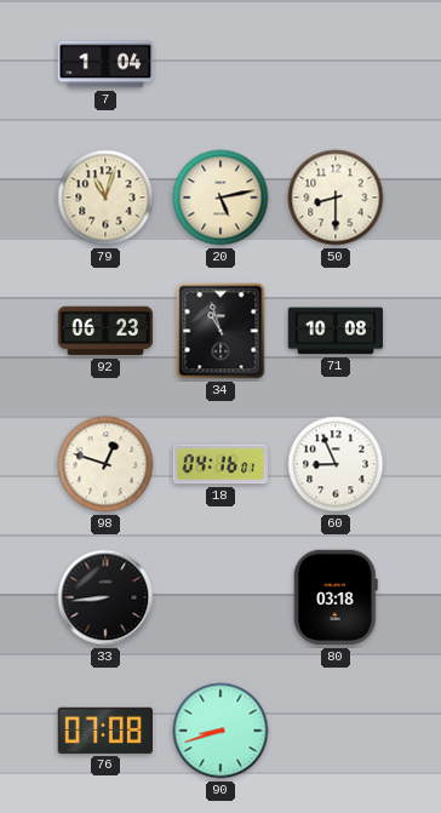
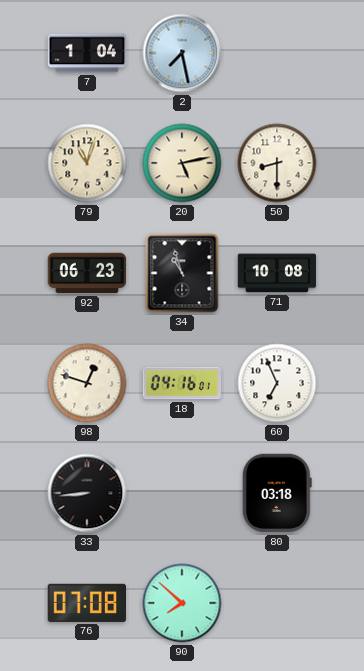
2: none -> 7:28 (182, 53)
60: 8:56 -> 6:56 (277, 383)
90: 8:42 -> 7:52 (182, 603)
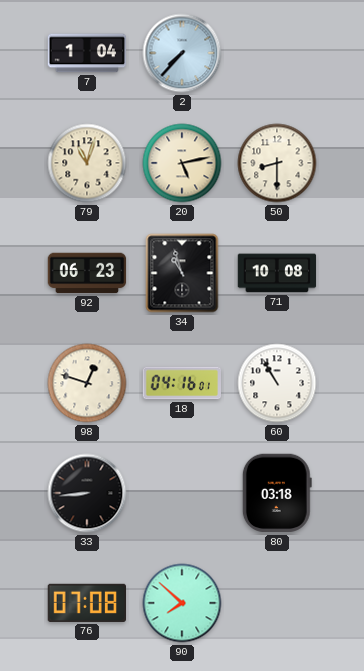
2: 7:28 -> 7:37 (182, 53)
60: 6:56 -> 10:55 (277, 383)
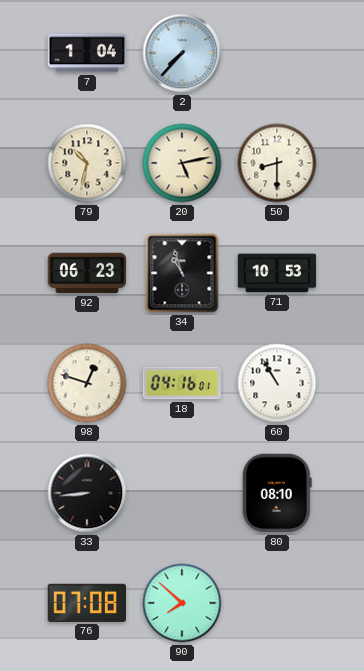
79: 11:03 -> 10:32 (87, 163)
71: 10:08 -> 10:53 (277, 273)
80: 03:18 -> 08:10 (277, 493)
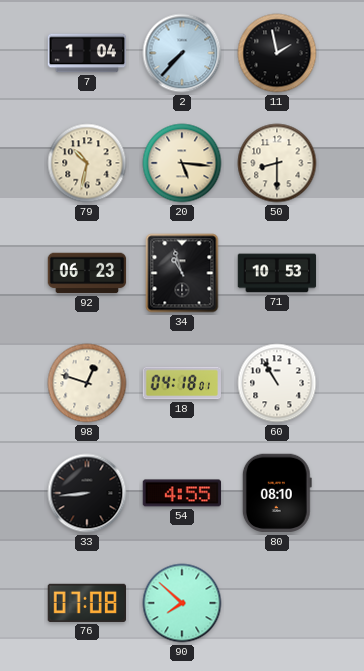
11: none -> 1:58 (277, 53)
20: 5:13 -> 5:16 (182, 163)
18: 04:16 -> 04:18 (181, 383)
54: none -> 4:55 (182, 493)
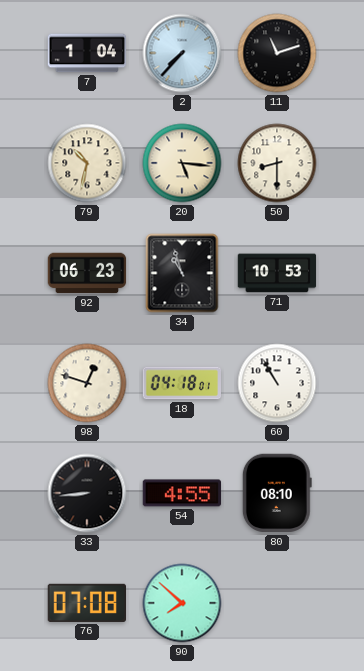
11: 1:58 -> 11:12 (277, 53)
